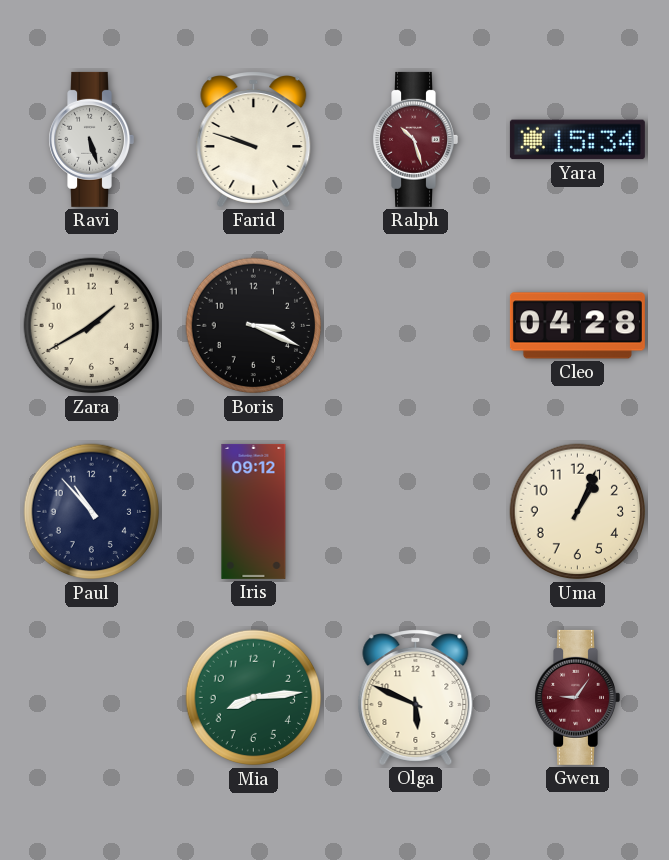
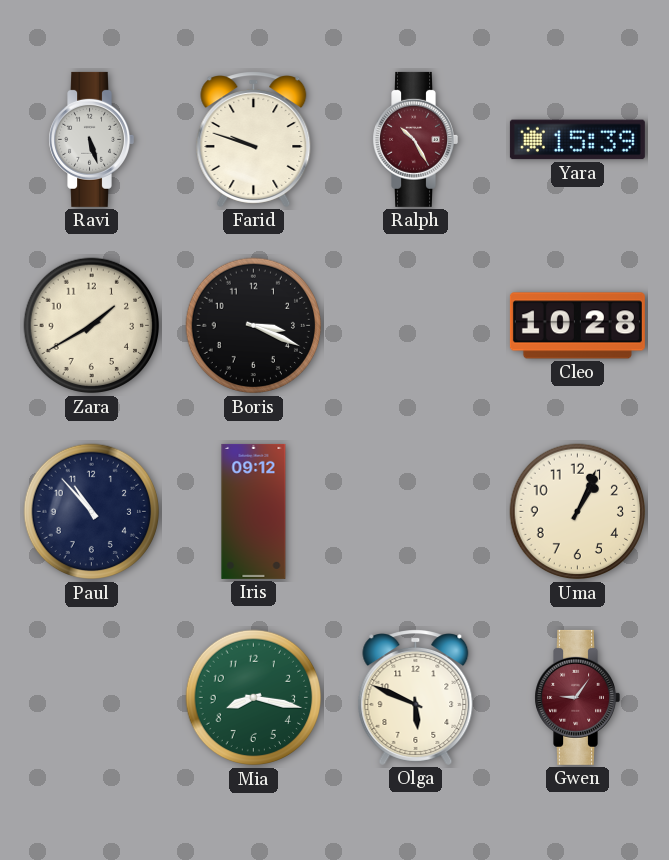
Ralph: 10:27 -> 10:25 (415, 139)
Yara: 15:34 -> 15:39 (577, 140)
Cleo: 04:28 -> 10:28 (577, 326)
Mia: 8:14 -> 8:17 (254, 698)
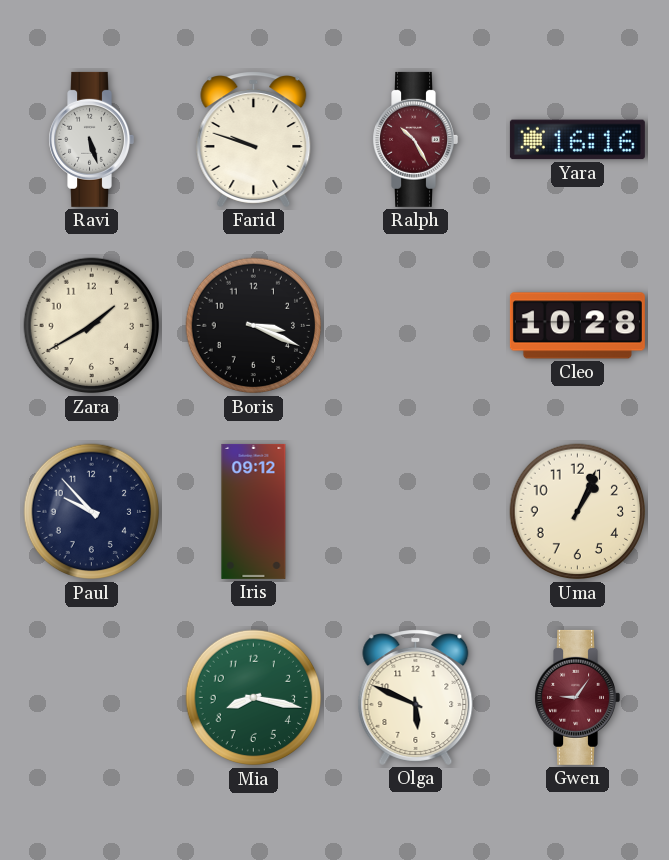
Yara: 15:39 -> 16:16 (577, 140)
Paul: 10:53 -> 9:53 (92, 512)
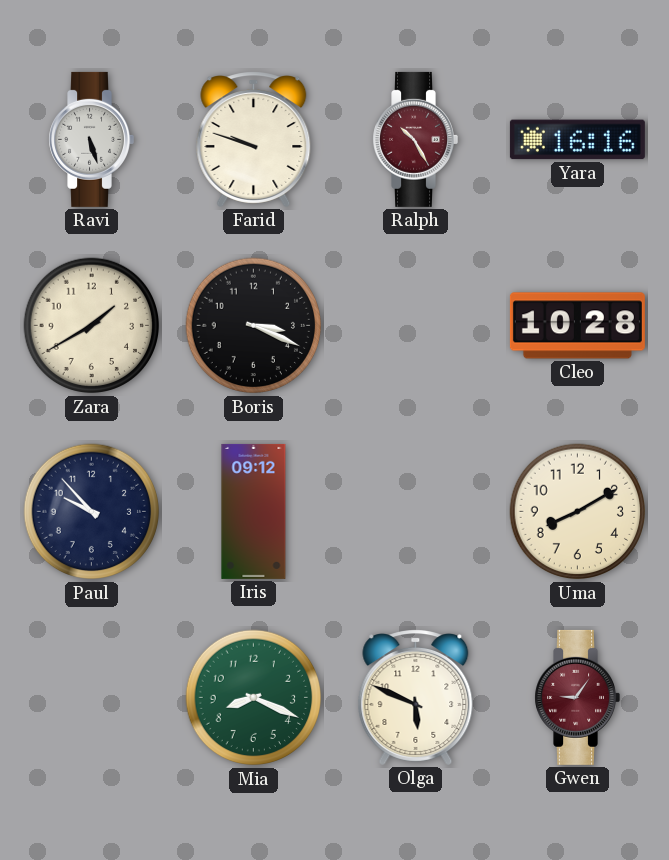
Uma: 1:04 -> 8:10 (578, 512)
Mia: 8:17 -> 8:19 (254, 698)
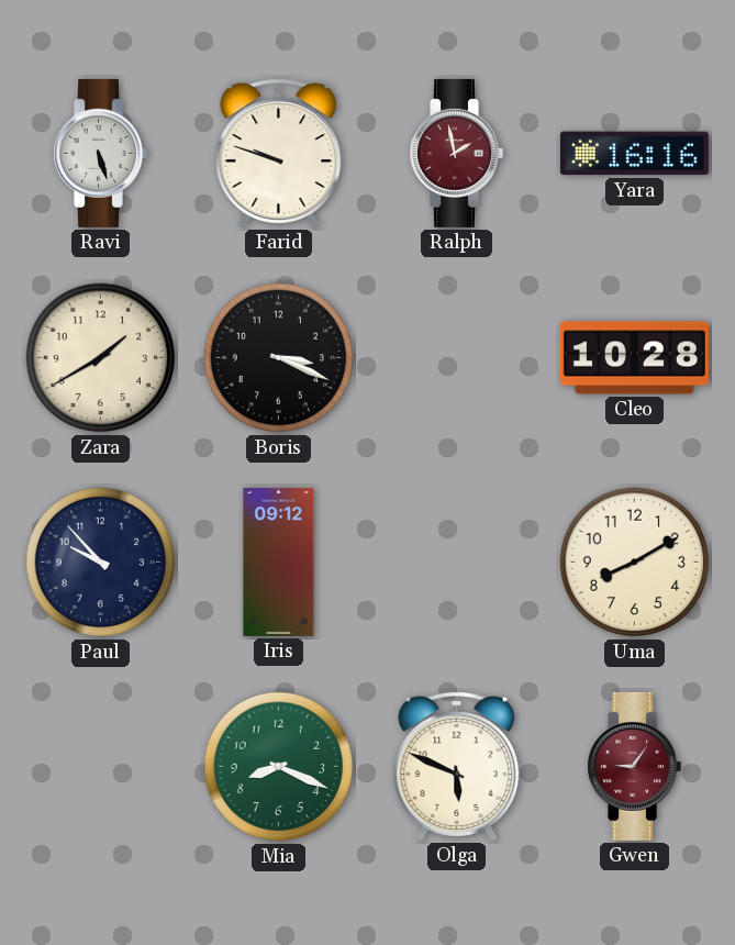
Ralph: 10:25 -> 1:58 (456, 153)
